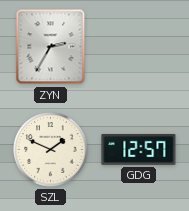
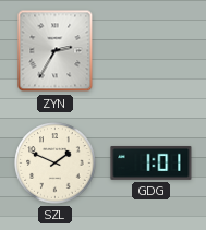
GDG: 12:57 -> 1:01 (152, 162)
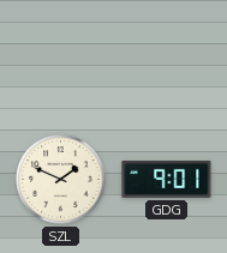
ZYN: 2:35 -> none (56, 51)
GDG: 1:01 -> 9:01 (167, 179)
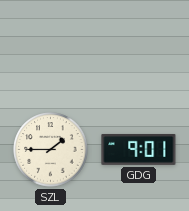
SZL: 1:49 -> 1:45 (51, 150)
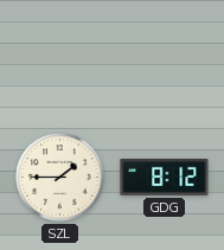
GDG: 9:01 -> 8:12 (165, 177)
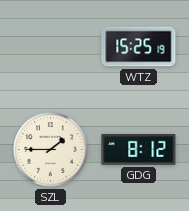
WTZ: none -> 15:25 (139, 47)
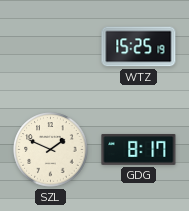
SZL: 1:45 -> 1:49 (51, 150)
GDG: 8:12 -> 8:17 (139, 149)
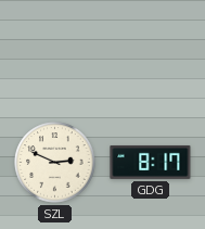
WTZ: 15:25 -> none (139, 47)
SZL: 1:49 -> 2:49 (55, 163)
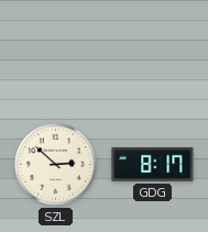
SZL: 2:49 -> 2:52 (56, 165)
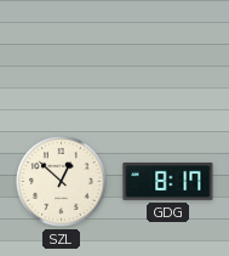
SZL: 2:52 -> 12:52 (62, 182)
